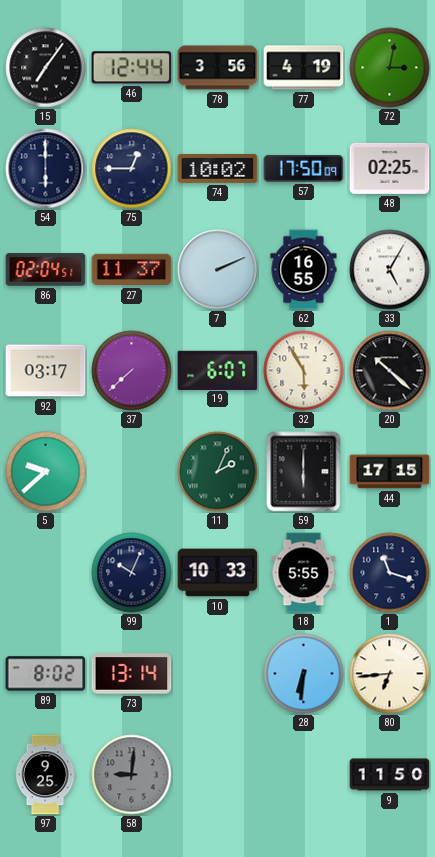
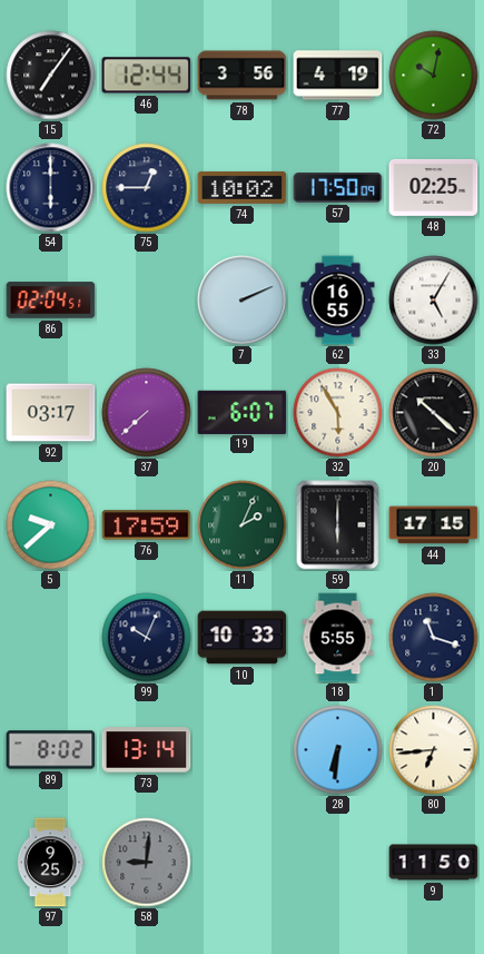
72: 3:02 -> 10:02 (434, 76)
27: 11:37 -> none (132, 270)
76: none -> 17:59 (147, 525)
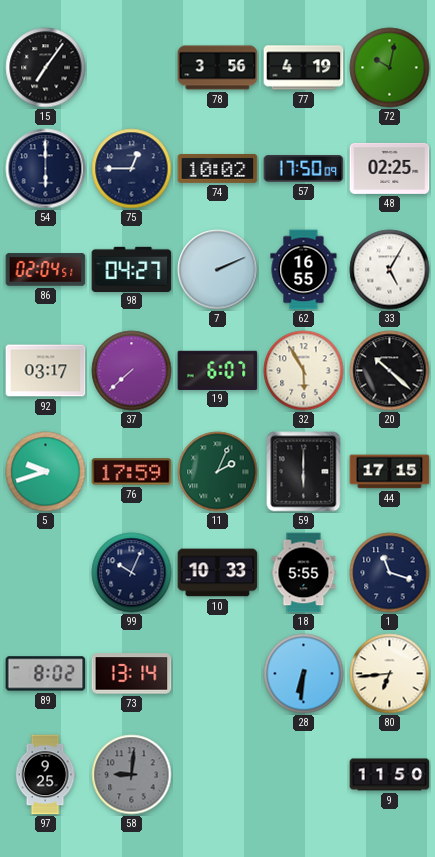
46: 12:44 -> none (147, 76)
98: none -> 04:27 (132, 269)
5: 9:38 -> 9:42 (46, 472)
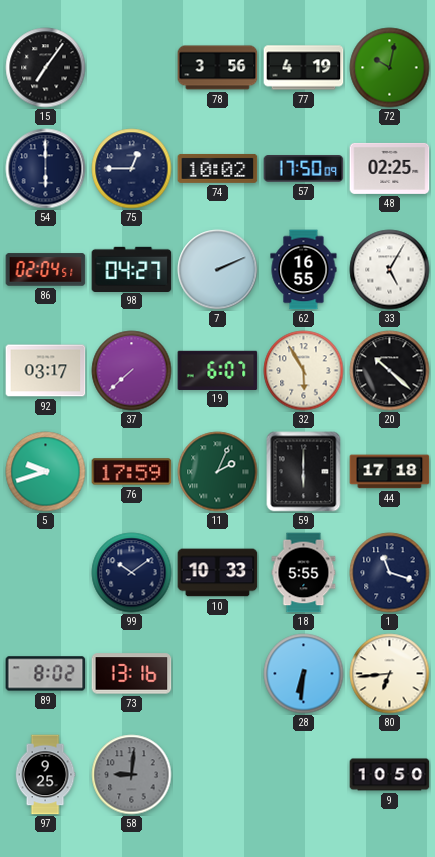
44: 17:15 -> 17:18 (390, 472)
99: 10:04 -> 10:09 (132, 573)
73: 13:14 -> 13:16 (132, 674)
9: 11:50 -> 10:50 (390, 775)
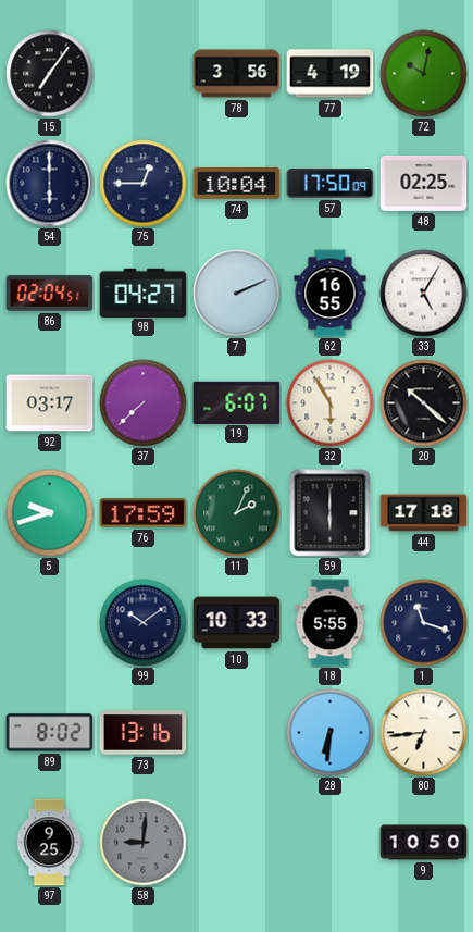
74: 10:02 -> 10:04 (237, 183)
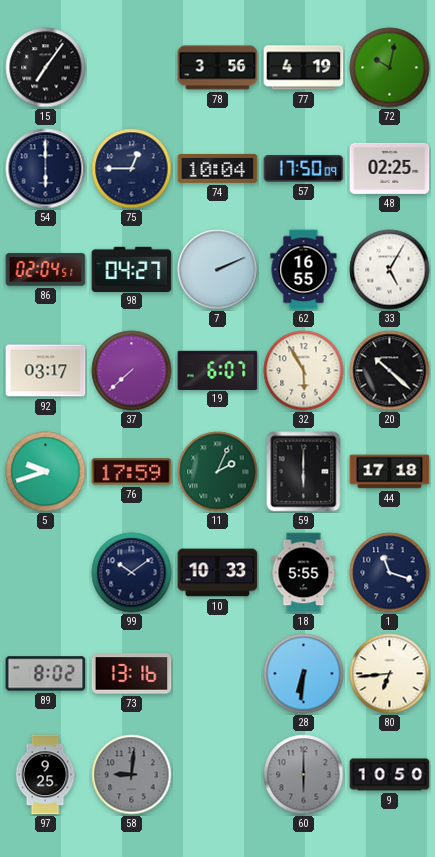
60: none -> 6:00 (304, 775)
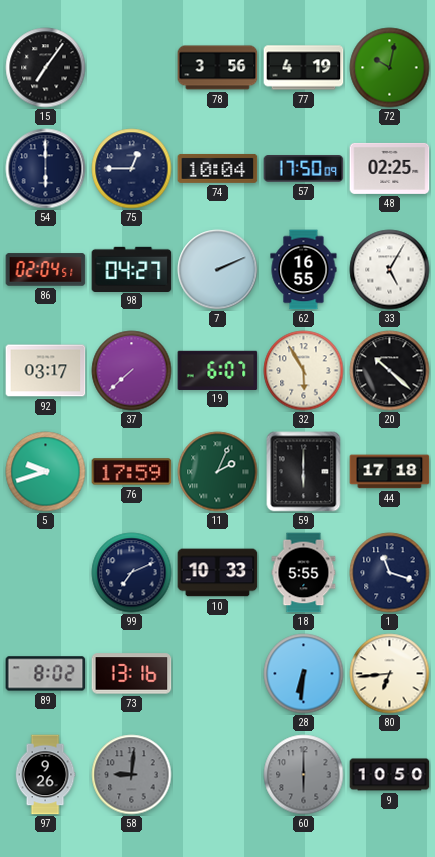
99: 10:09 -> 7:11 (132, 573)
97: 9:25 -> 9:26 (45, 775)
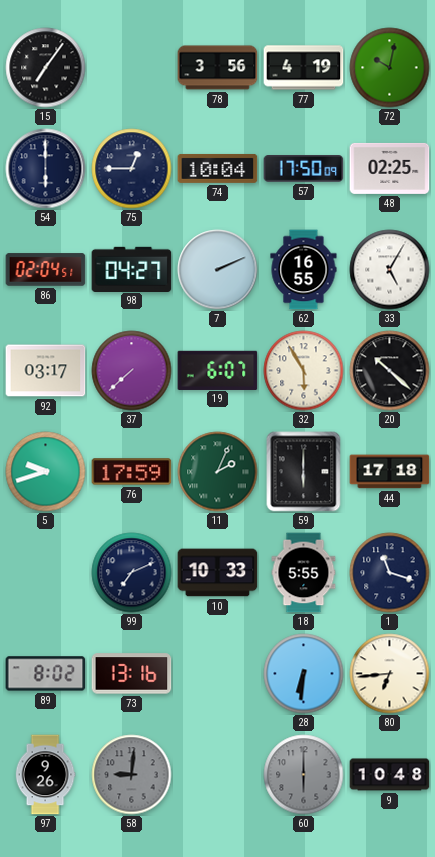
9: 10:50 -> 10:48 (390, 775)
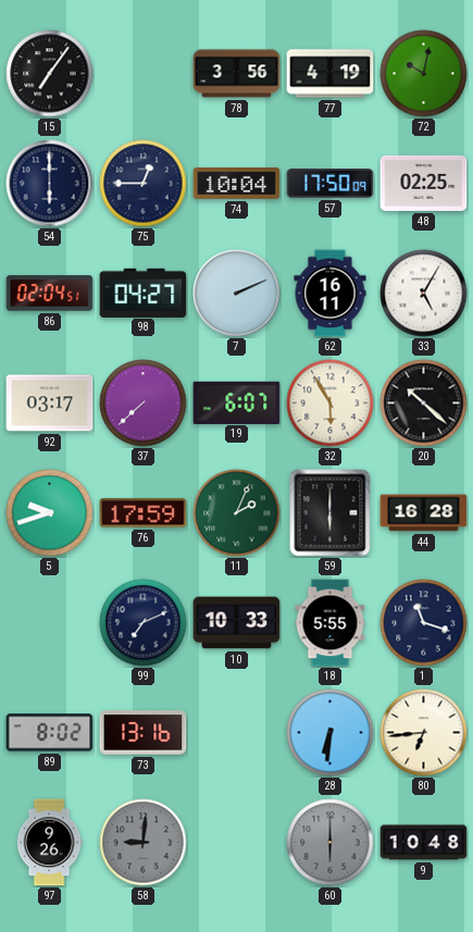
62: 16:55 -> 16:11 (331, 294)
44: 17:18 -> 16:28 (424, 513)
